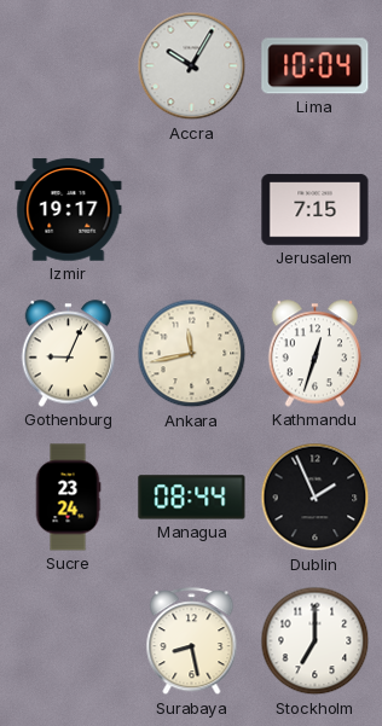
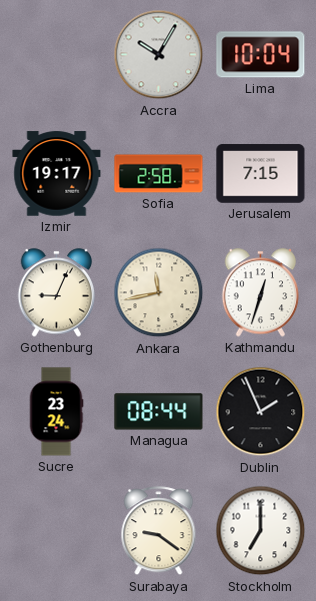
Sofia: none -> 2:58 (159, 174)
Surabaya: 8:28 -> 9:21 (159, 531)
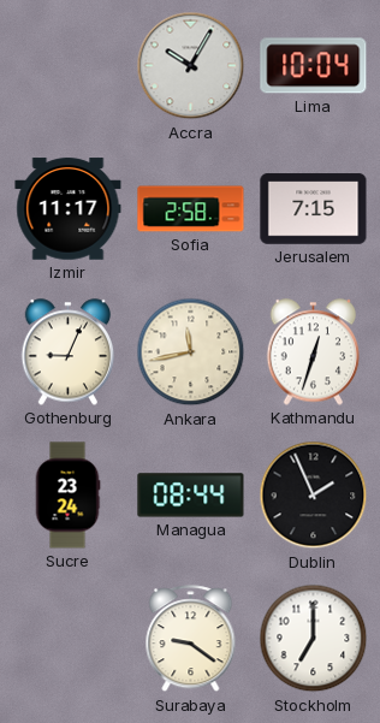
Izmir: 19:17 -> 11:17 (69, 209)
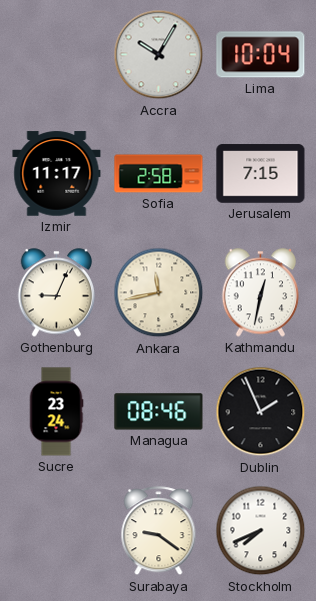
Kathmandu: 12:33 -> 12:32 (261, 293)
Managua: 08:44 -> 08:46 (159, 412)
Stockholm: 7:00 -> 7:41 (261, 531)
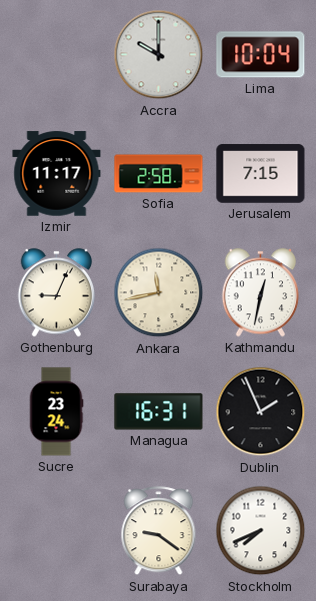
Accra: 10:05 -> 10:00 (159, 55)
Managua: 08:46 -> 16:31 (159, 412)
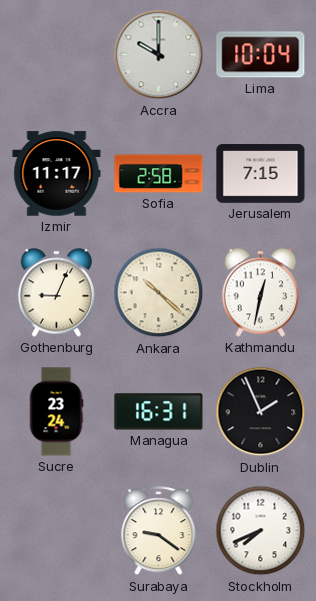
Ankara: 11:43 -> 10:22 (159, 293)
